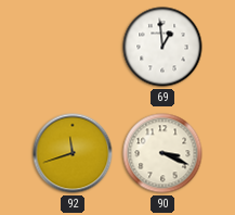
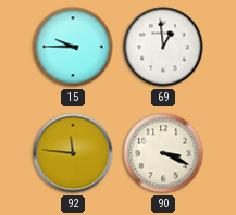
15: none -> 9:45 (73, 47)
92: 11:42 -> 11:46 (73, 153)
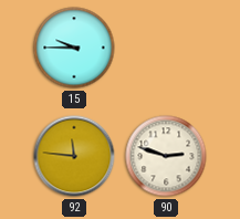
69: 12:59 -> none (163, 47)
90: 3:19 -> 2:48 (166, 156)
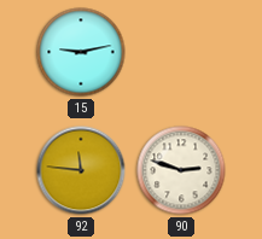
15: 9:45 -> 9:13 (81, 52)
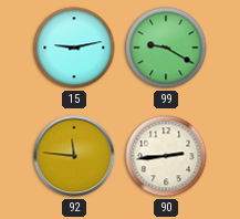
99: none -> 9:20 (166, 48)
90: 2:48 -> 2:44 (166, 156)
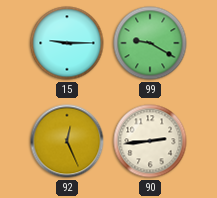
15: 9:13 -> 9:15 (67, 43)
92: 11:46 -> 12:26 (67, 141)
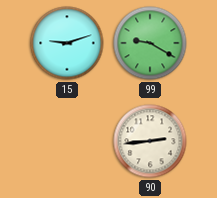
15: 9:15 -> 9:12 (67, 43)
92: 12:26 -> none (67, 141)
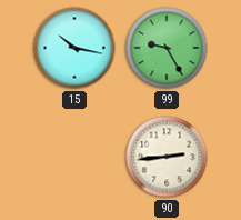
15: 9:12 -> 10:17 (74, 48)
99: 9:20 -> 9:25 (167, 48)
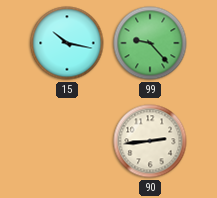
99: 9:25 -> 9:23 (150, 43)
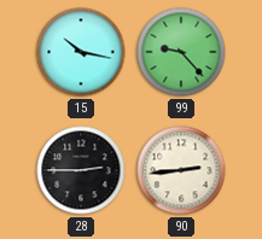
28: none -> 2:45 (81, 170)
